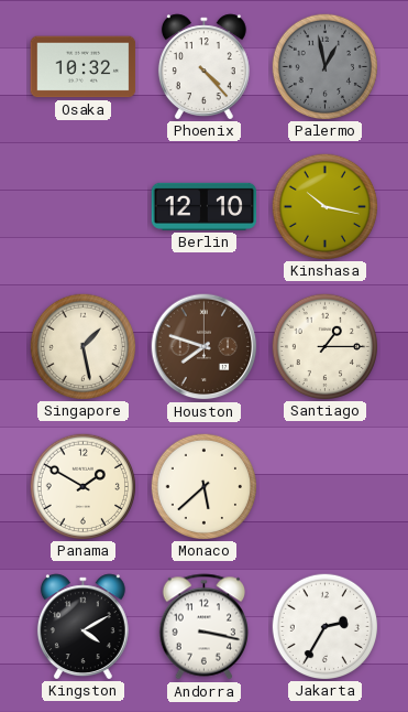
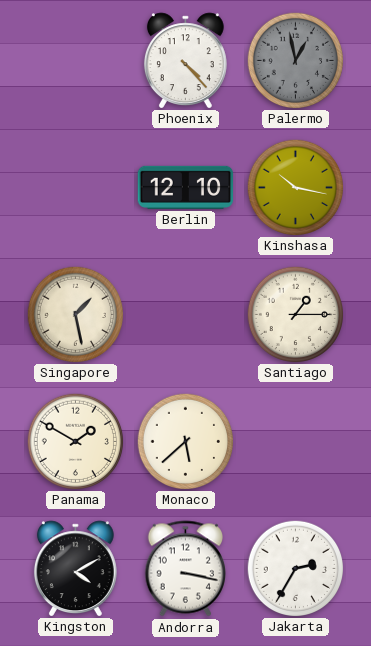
Osaka: 10:32 -> none (84, 67)
Houston: 7:48 -> none (205, 347)
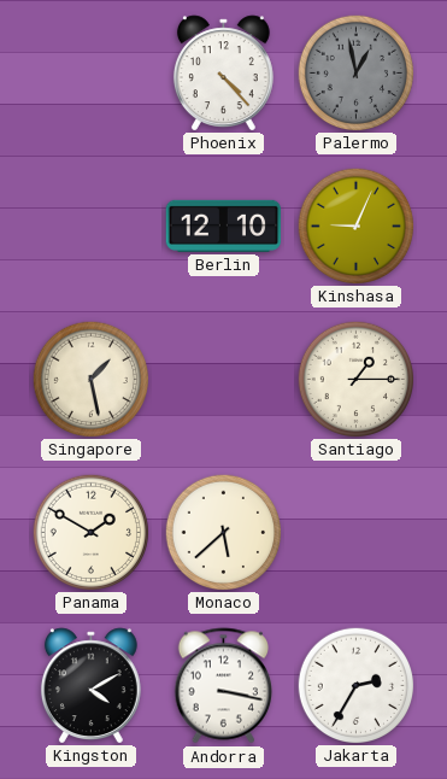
Kinshasa: 10:17 -> 9:04 (355, 225)
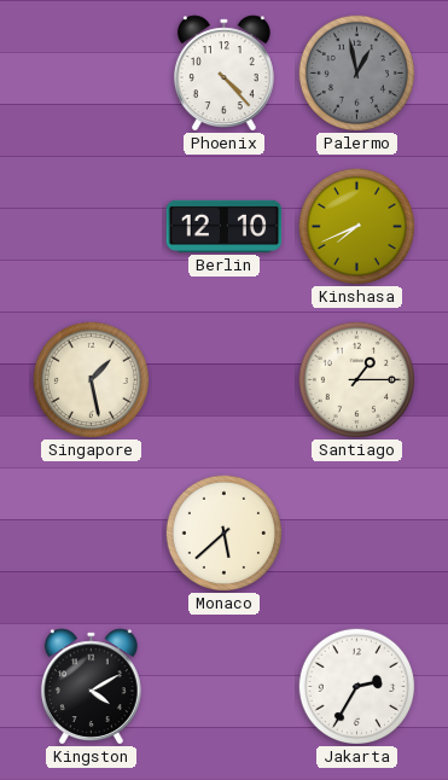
Kinshasa: 9:04 -> 7:41 (356, 226)
Panama: 1:50 -> none (90, 532)
Andorra: 3:17 -> none (223, 686)
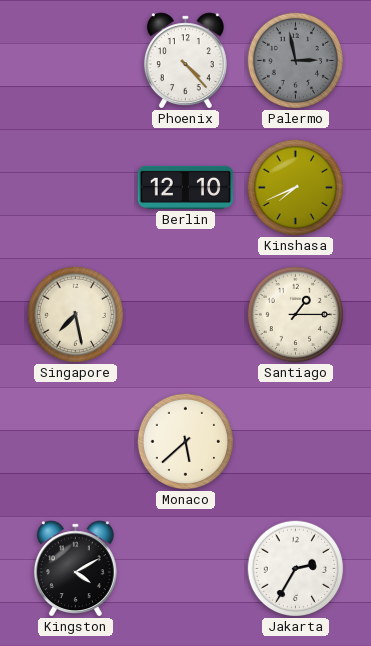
Palermo: 12:58 -> 2:58 (295, 60)
Singapore: 1:28 -> 7:28 (75, 314)
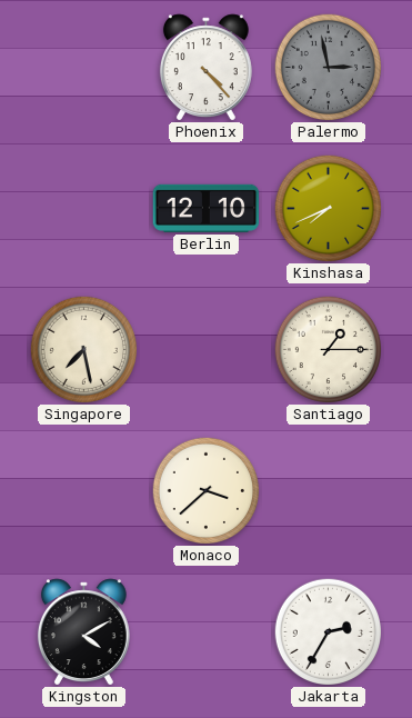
Monaco: 5:38 -> 3:38 (205, 490)
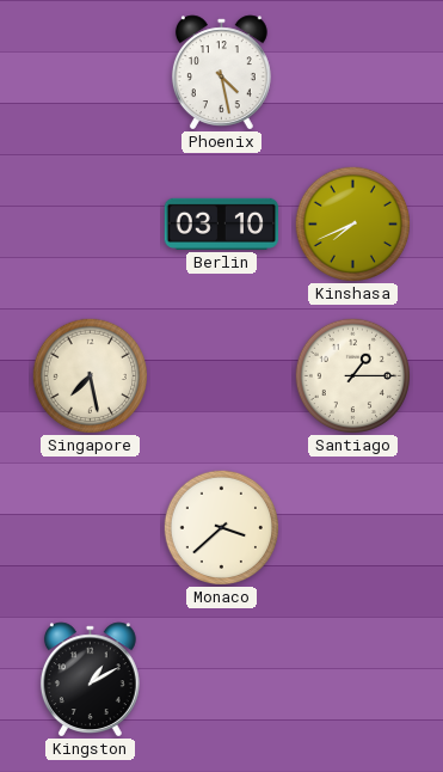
Phoenix: 4:23 -> 4:28 (221, 72)
Palermo: 2:58 -> none (328, 67)
Berlin: 12:10 -> 03:10 (222, 223)
Kingston: 4:10 -> 1:10 (90, 679)
Jakarta: 2:35 -> none (328, 631)
